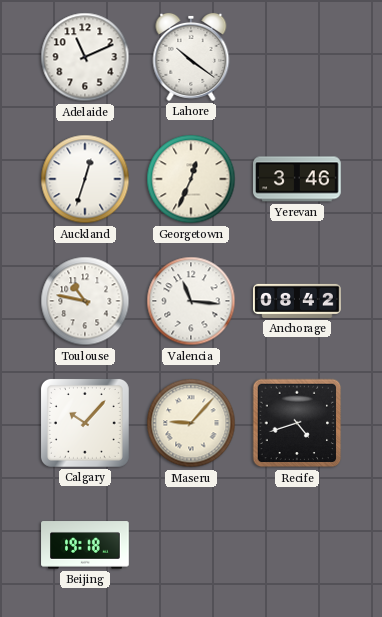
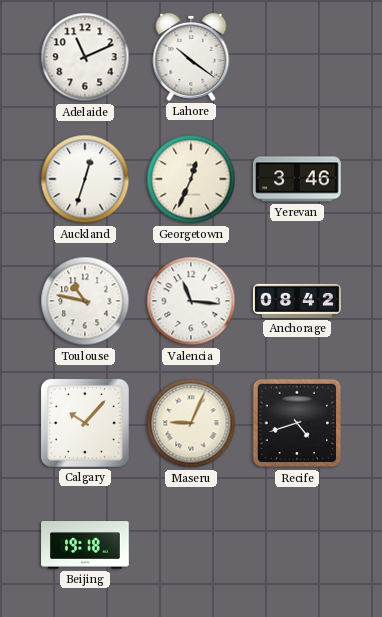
Maseru: 9:07 -> 9:04 (191, 423)
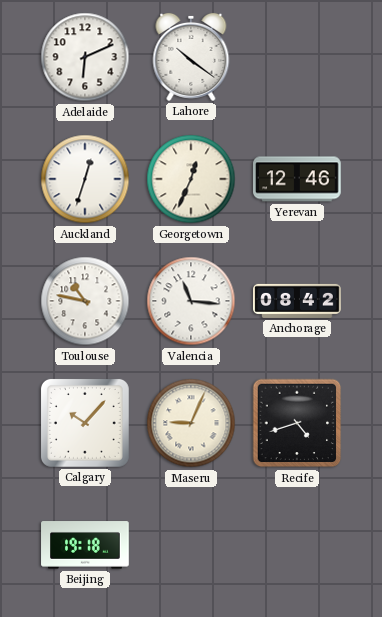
Adelaide: 11:11 -> 6:11 (85, 57)
Yerevan: 3:46 -> 12:46 (298, 179)
